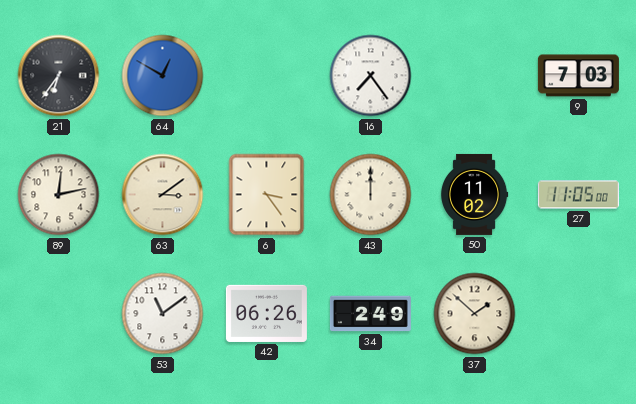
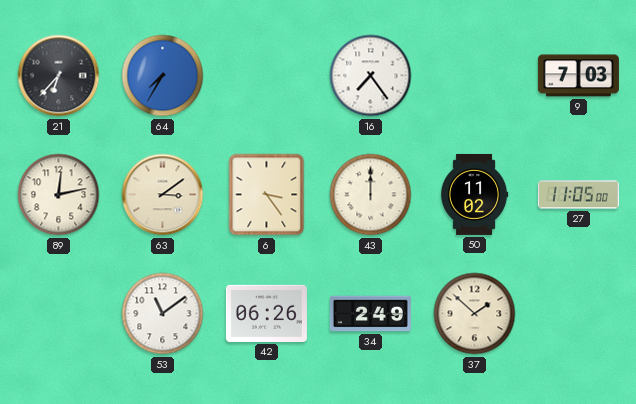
21: 6:36 -> 6:37 (59, 76)
64: 12:50 -> 7:35 (163, 76)
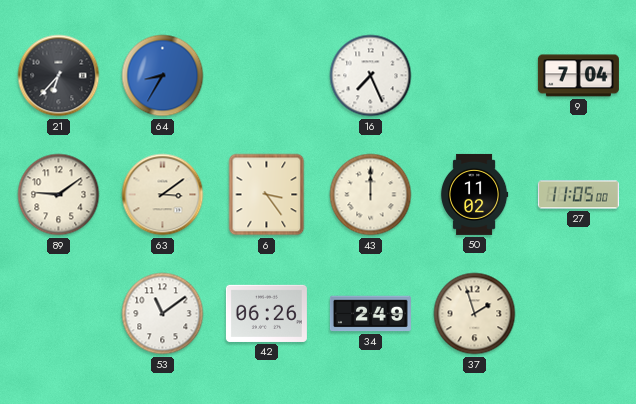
64: 7:35 -> 8:35 (163, 76)
16: 7:24 -> 7:26 (371, 76)
9: 7:03 -> 7:04 (578, 76)
89: 12:13 -> 9:09 (59, 195)
37: 1:52 -> 1:57 (475, 314)
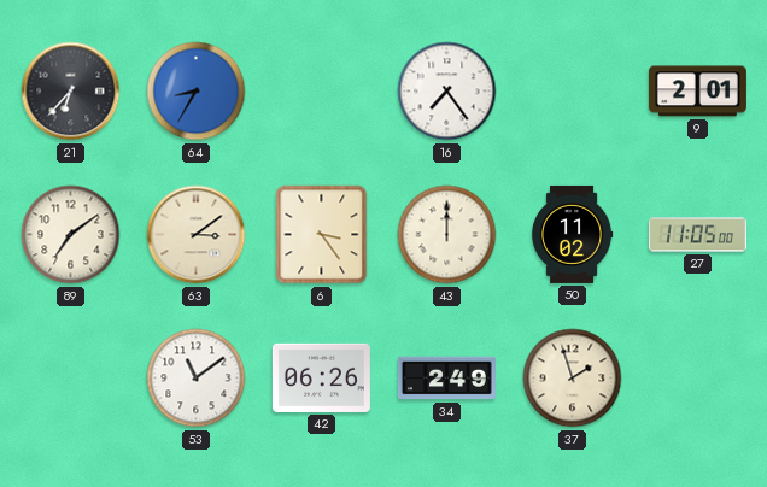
16: 7:26 -> 7:24 (447, 92)
9: 7:04 -> 2:01 (697, 92)
89: 9:09 -> 7:09 (71, 235)
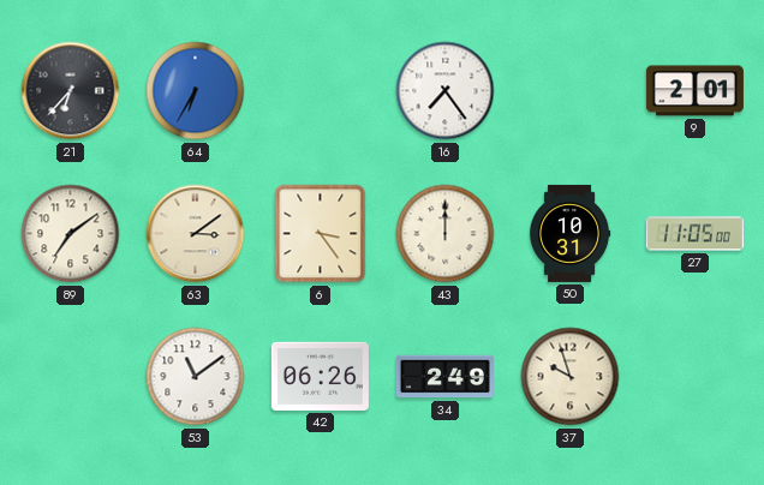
64: 8:35 -> 6:35 (196, 91)
50: 11:02 -> 10:31 (569, 233)
37: 1:57 -> 9:57 (571, 377)
